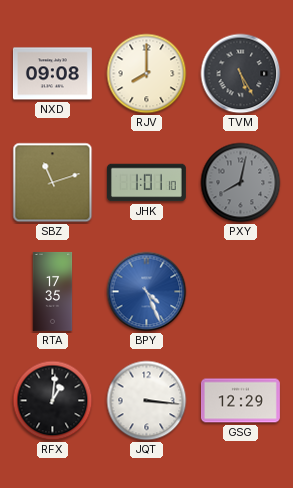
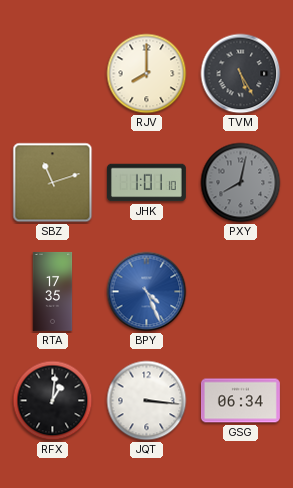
NXD: 09:08 -> none (52, 74)
GSG: 12:29 -> 06:34 (240, 401)
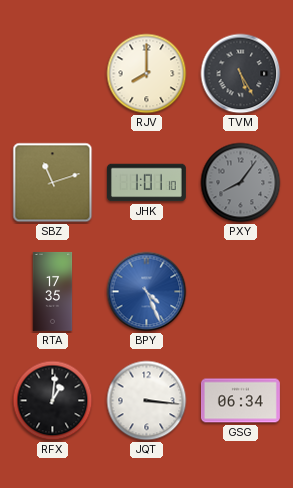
PXY: 8:02 -> 8:06 (241, 183)
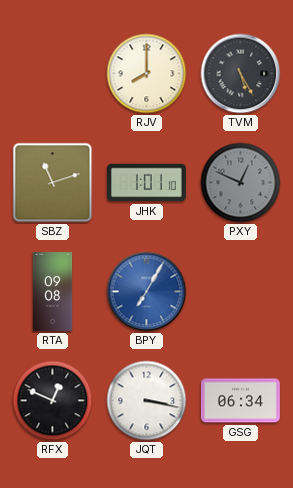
PXY: 8:06 -> 12:49 (241, 183)
RTA: 17:35 -> 09:08 (53, 291)
BPY: 4:26 -> 7:05 (147, 292)
RFX: 1:01 -> 12:49 (53, 401)
JQT: 3:16 -> 3:17 (147, 401)
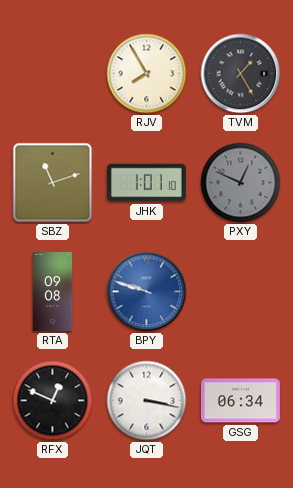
RJV: 8:00 -> 7:55 (147, 74)
TVM: 5:25 -> 1:25 (241, 74)
BPY: 7:05 -> 9:48 (147, 292)
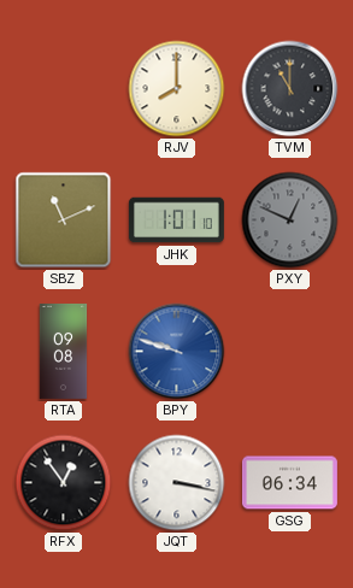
RJV: 7:55 -> 8:00 (177, 89)
TVM: 1:25 -> 11:00 (290, 89)
SBZ: 11:12 -> 11:11 (64, 220)
RFX: 12:49 -> 12:54 (64, 483)
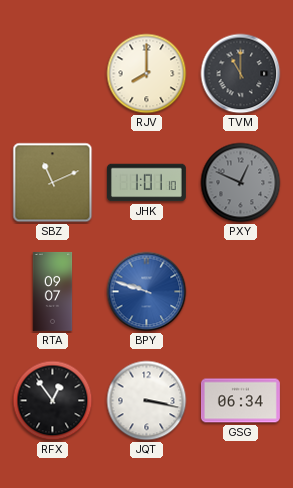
RTA: 09:08 -> 09:07 (53, 291)
